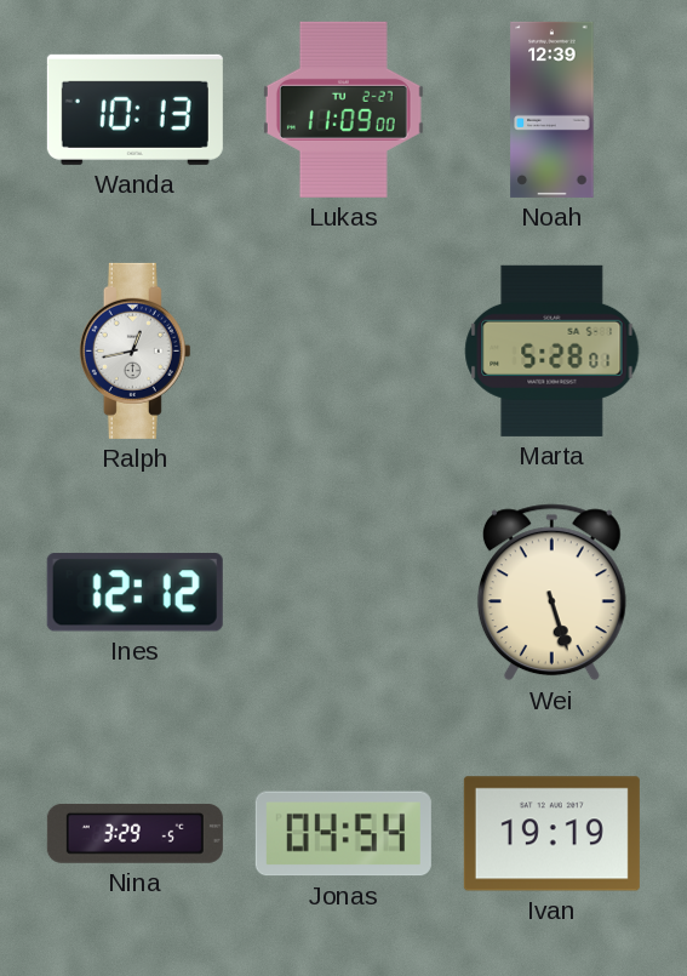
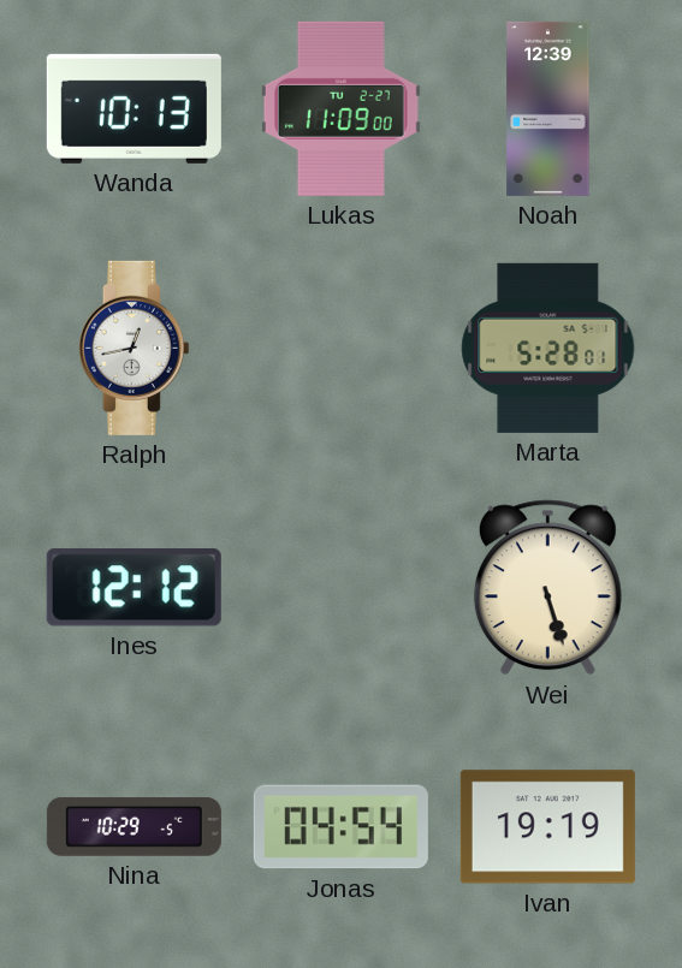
Nina: 3:29 -> 10:29 (134, 826)
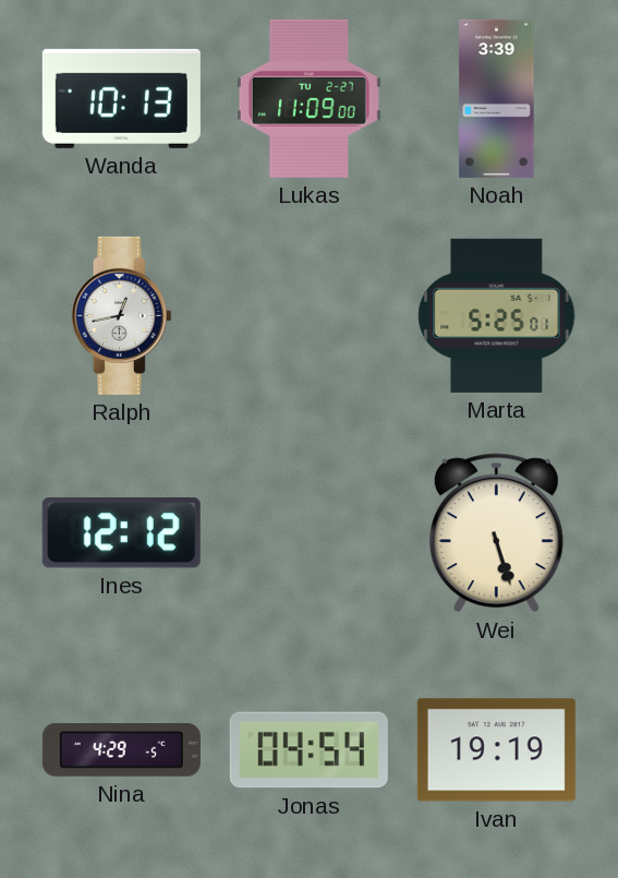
Noah: 12:39 -> 3:39 (497, 98)
Marta: 5:28 -> 5:25 (497, 315)
Nina: 10:29 -> 4:29 (121, 749)
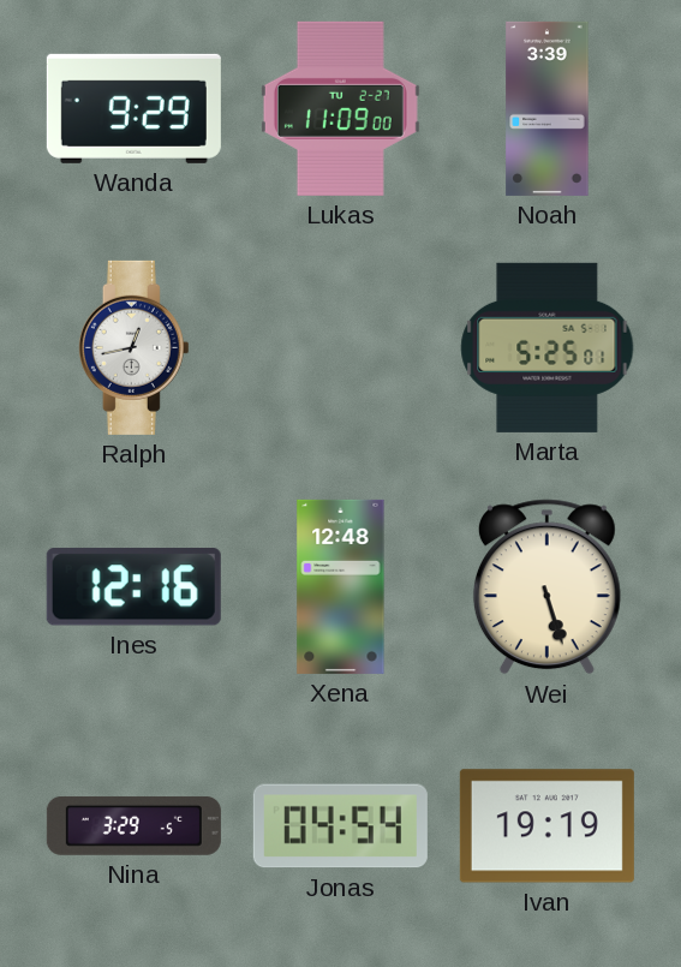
Wanda: 10:13 -> 9:29 (133, 108)
Ines: 12:12 -> 12:16 (133, 587)
Xena: none -> 12:48 (341, 586)
Nina: 4:29 -> 3:29 (133, 825)
